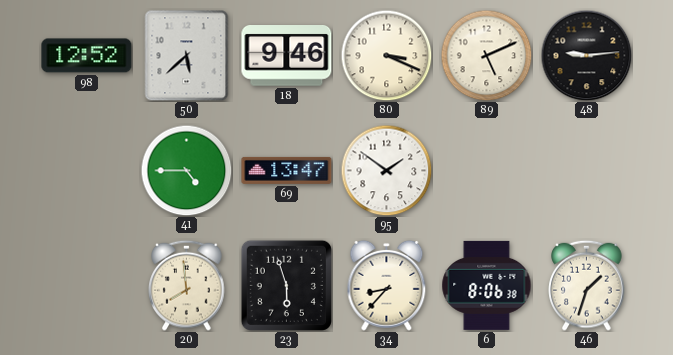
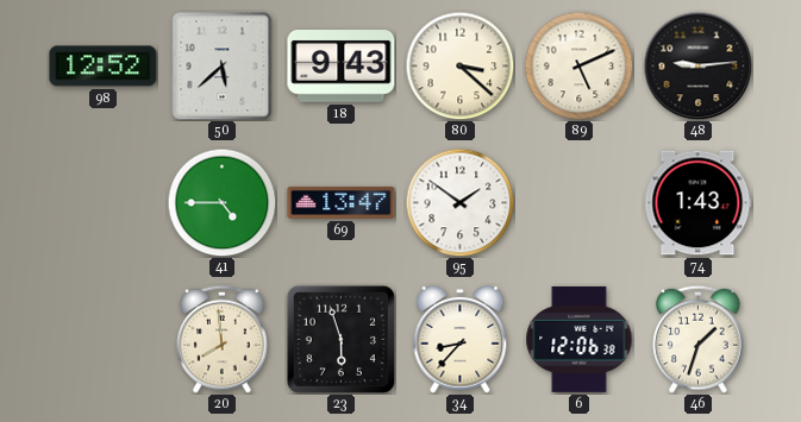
18: 9:46 -> 9:43 (342, 67)
80: 3:19 -> 3:22 (459, 65)
74: none -> 1:43 (699, 203)
6: 8:06 -> 12:06 (580, 339)
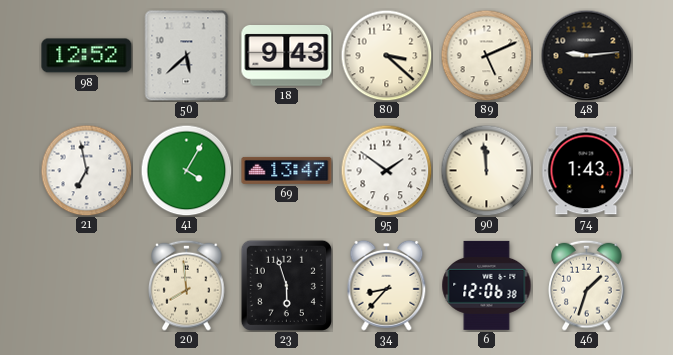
21: none -> 6:58 (86, 170)
41: 4:45 -> 4:05 (186, 170)
90: none -> 11:59 (486, 170)
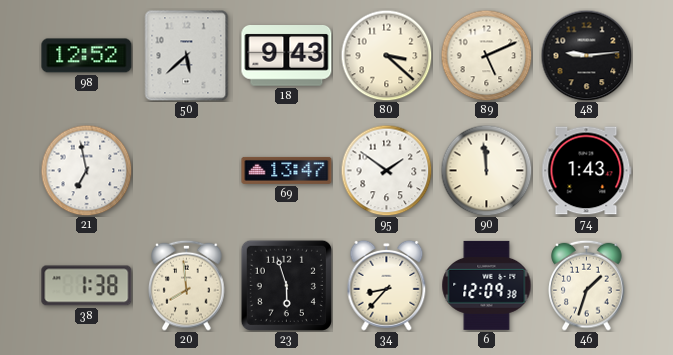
41: 4:05 -> none (186, 170)
38: none -> 1:38 (87, 286)
6: 12:06 -> 12:09 (487, 285)
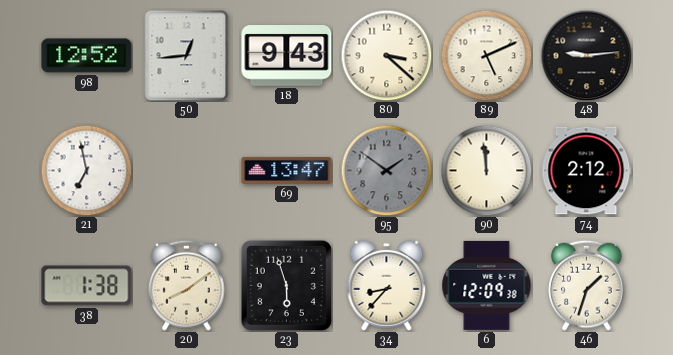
50: 5:38 -> 12:44 (187, 56)
95 dial: white -> grey (386, 170)
74: 1:43 -> 2:12 (587, 171)
20: 7:59 -> 8:09 (187, 285)
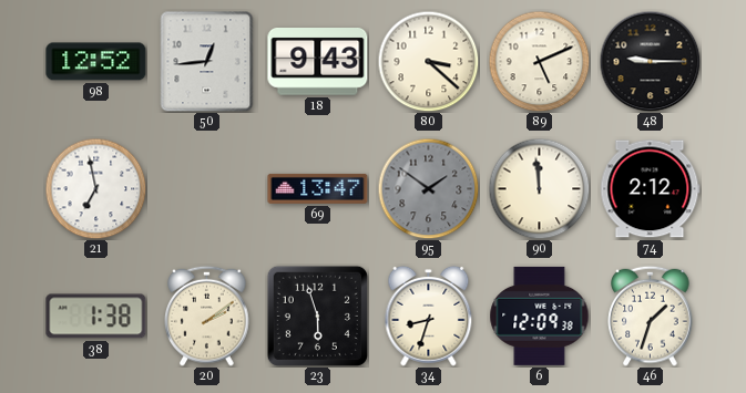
48: 9:14 -> 9:15 (650, 61)
20: 8:09 -> 2:09 (207, 316)
34: 8:37 -> 8:33 (429, 316)
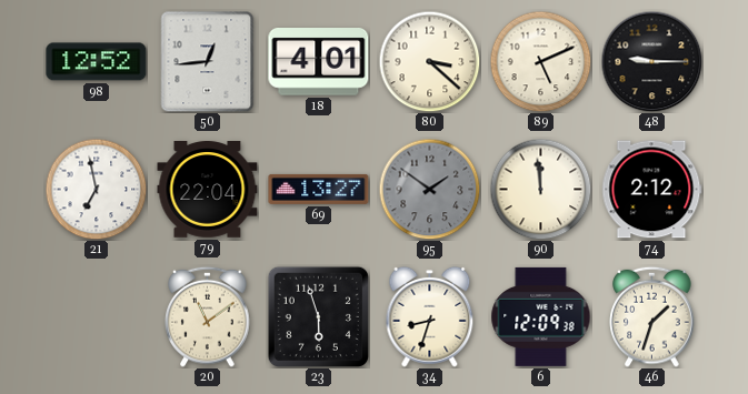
18: 9:43 -> 4:01 (319, 62)
79: none -> 22:04 (208, 190)
69: 13:47 -> 13:27 (319, 189)
38: 1:38 -> none (96, 317)
20: 2:09 -> 11:09 (208, 316)
